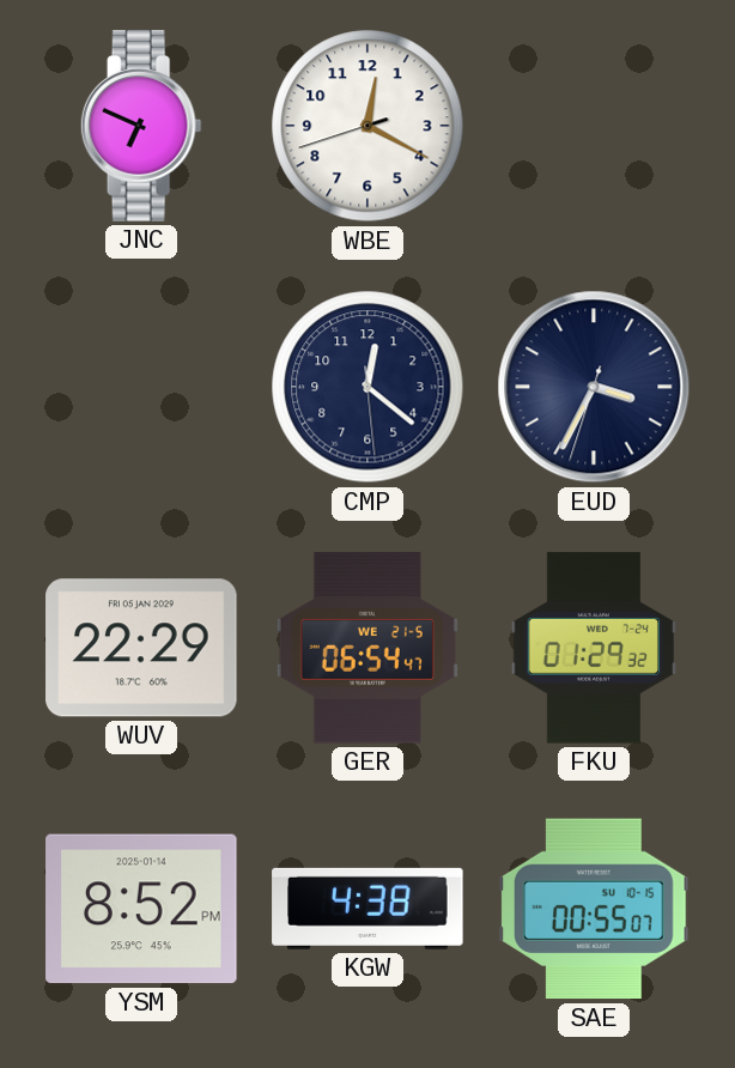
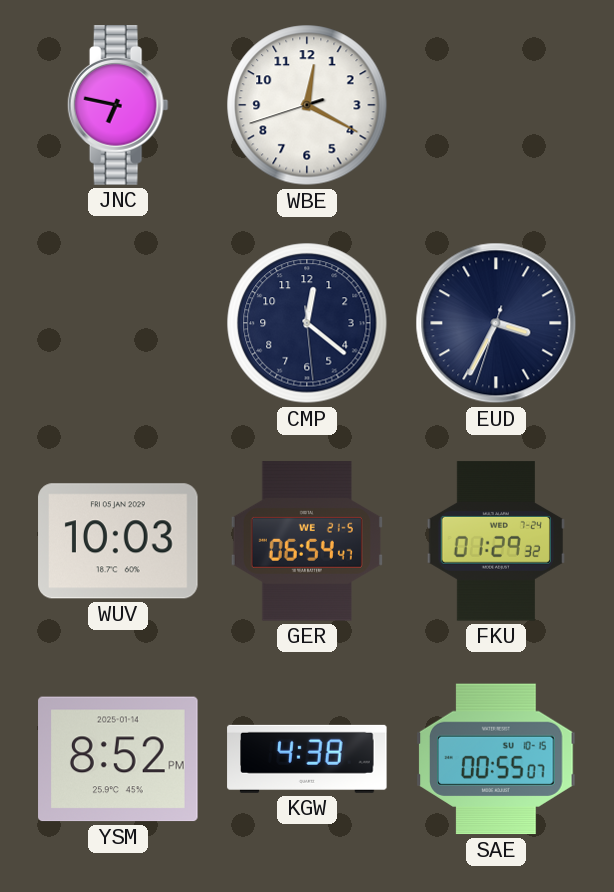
JNC: 6:49 -> 6:47 (118, 105)
WUV: 22:29 -> 10:03 (118, 541)
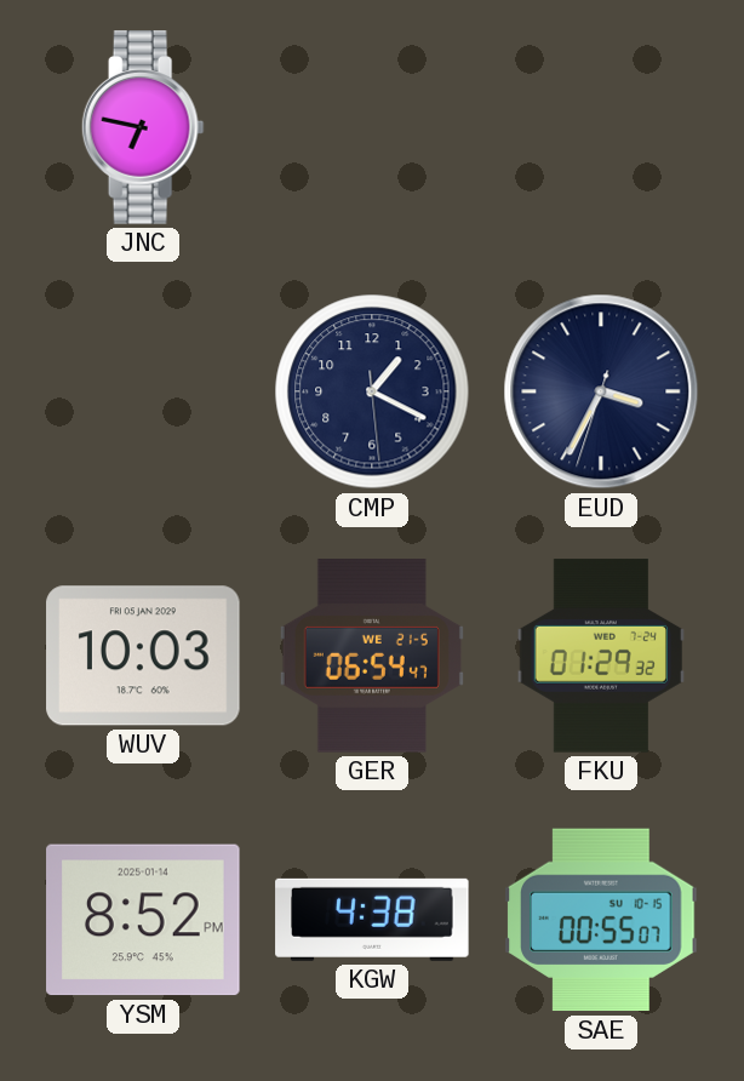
WBE: 12:19 -> none (307, 105)
CMP: 12:21 -> 1:19 (372, 391)
